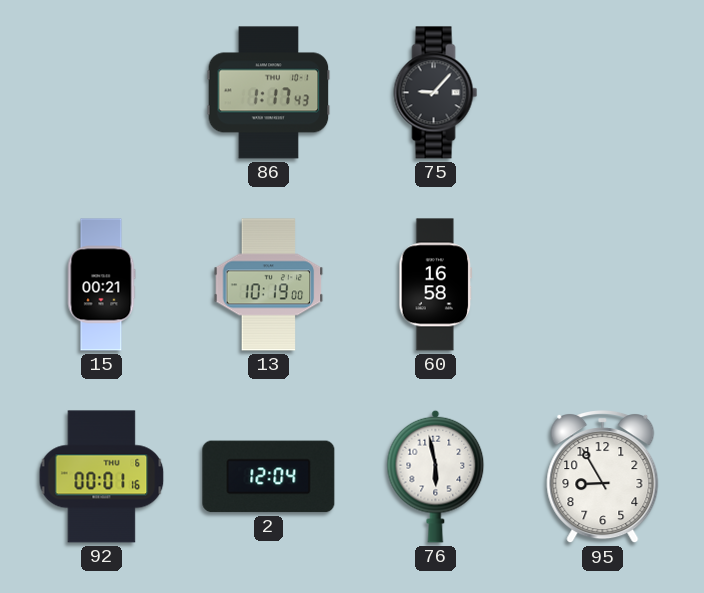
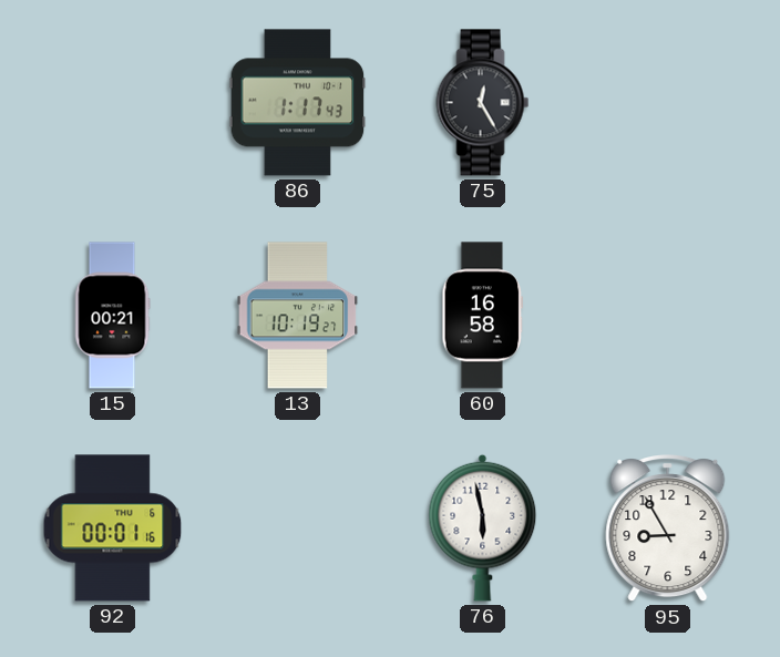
75: 9:07 -> 12:25 (483, 103)
13: 10:19:00 -> 10:19:27 (298, 316)
2: 12:04 -> none (269, 477)
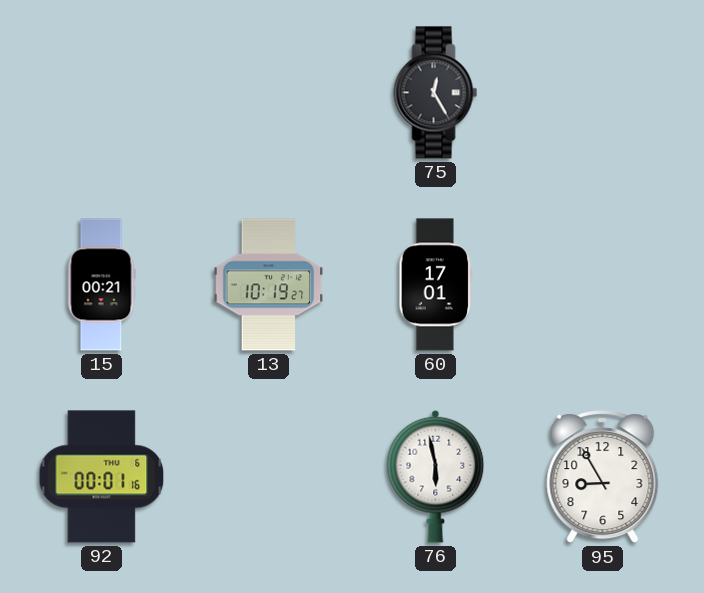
86: 1:17 -> none (298, 103)
60: 16:58 -> 17:01 (436, 285)
